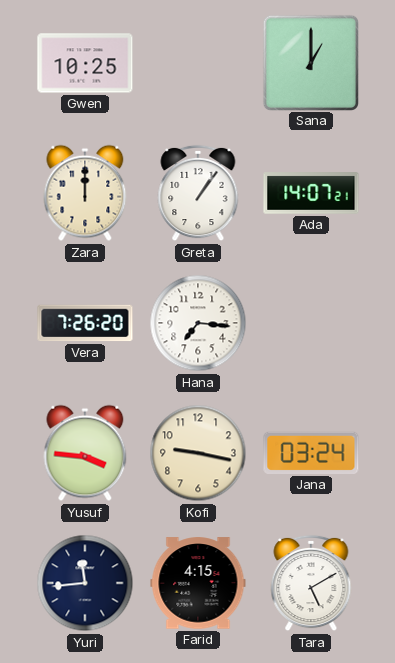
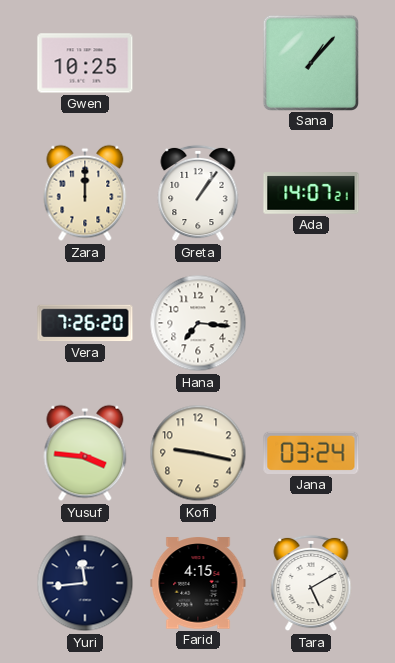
Sana: 1:00 -> 1:07 (310, 62)
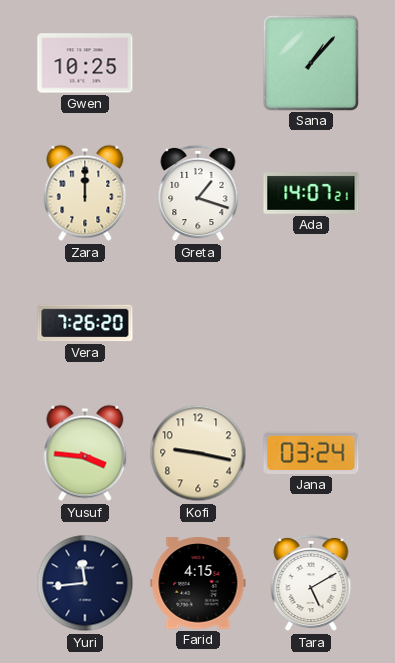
Greta: 1:06 -> 1:18 (198, 193)
Hana: 7:16 -> none (198, 323)
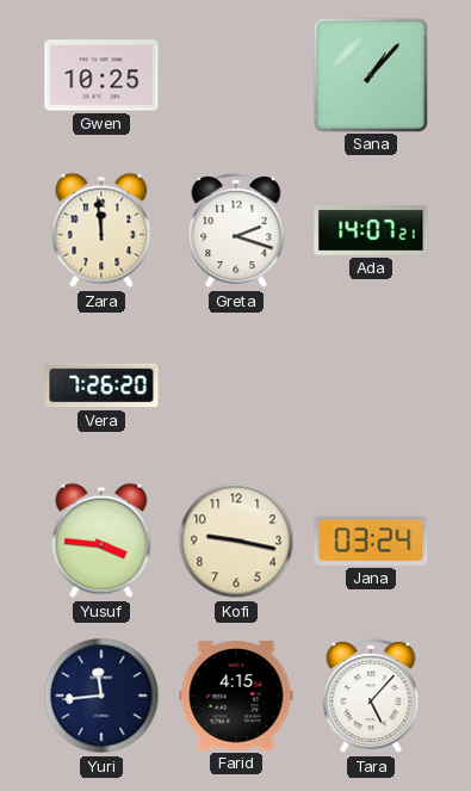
Zara: 12:00 -> 11:59 (101, 230)
Greta: 1:18 -> 2:18 (236, 230)
Tara: 5:10 -> 5:07 (371, 696)
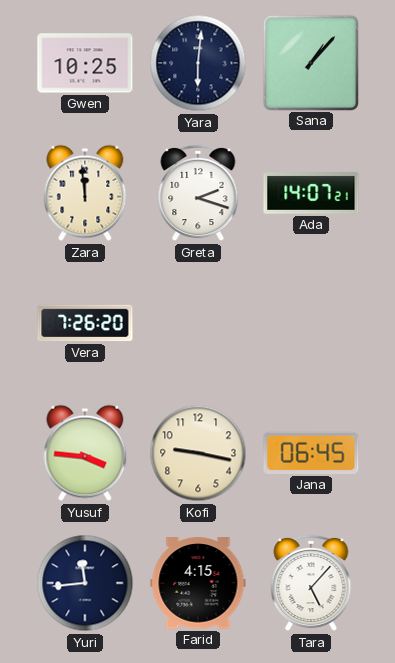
Yara: none -> 6:01 (198, 63)
Jana: 03:24 -> 06:45 (311, 453)
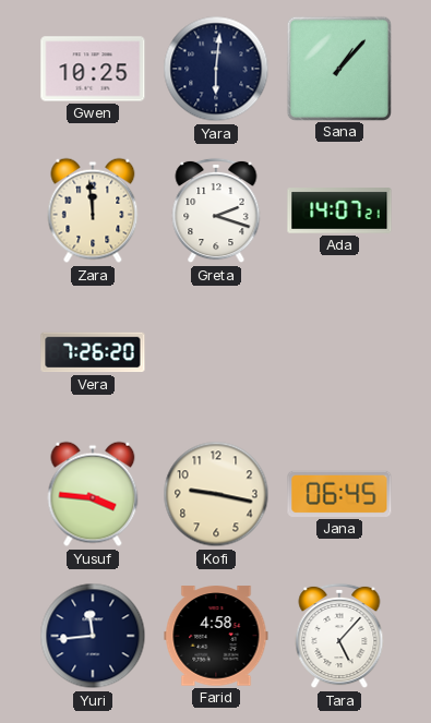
Farid: 4:15 -> 4:58 (216, 636)
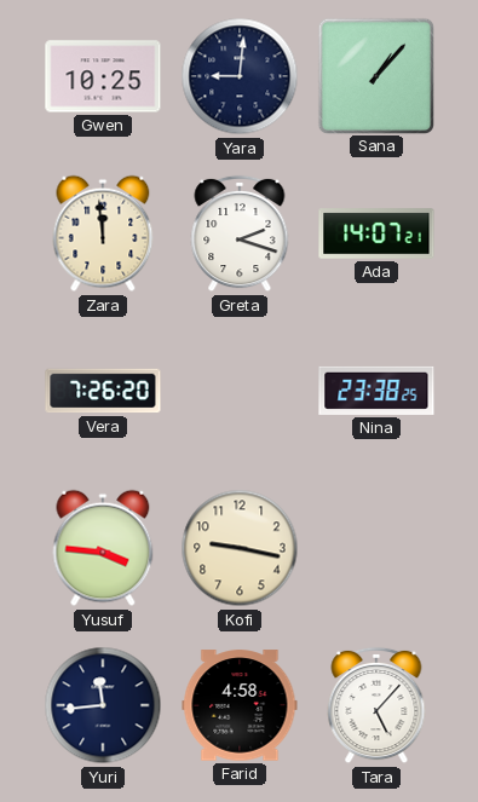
Yara: 6:01 -> 9:01 (240, 76)
Nina: none -> 23:38 (376, 391)
Jana: 06:45 -> none (339, 494)
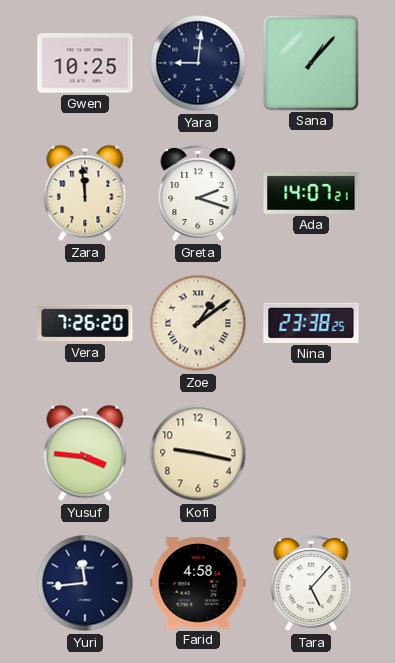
Zoe: none -> 1:09 (198, 323)
